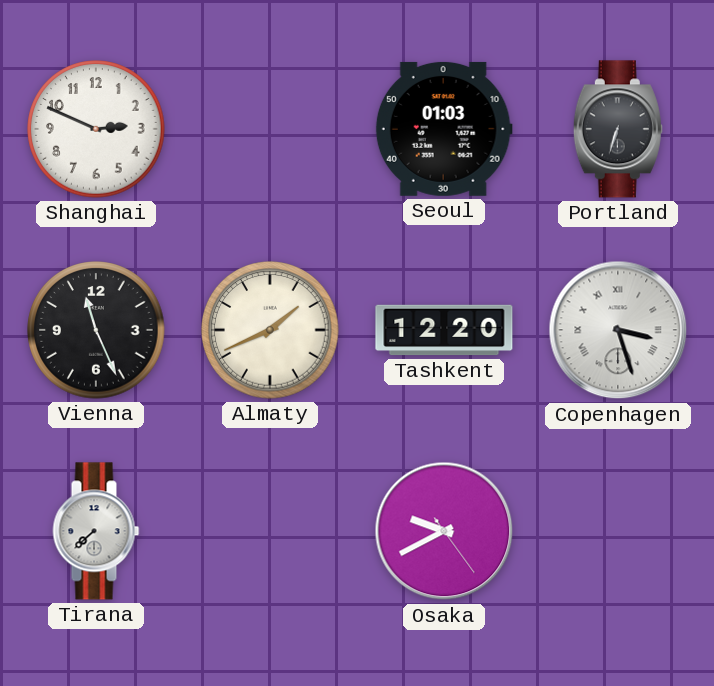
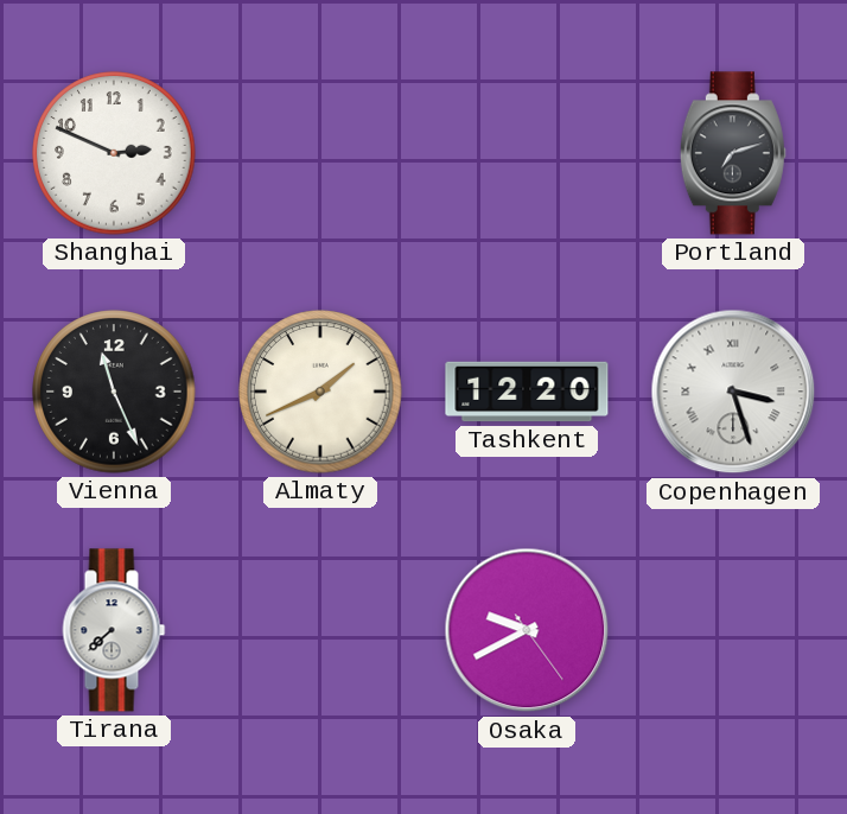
Seoul: 01:03 -> none (444, 129)
Portland: 6:33 -> 7:12 (733, 153)
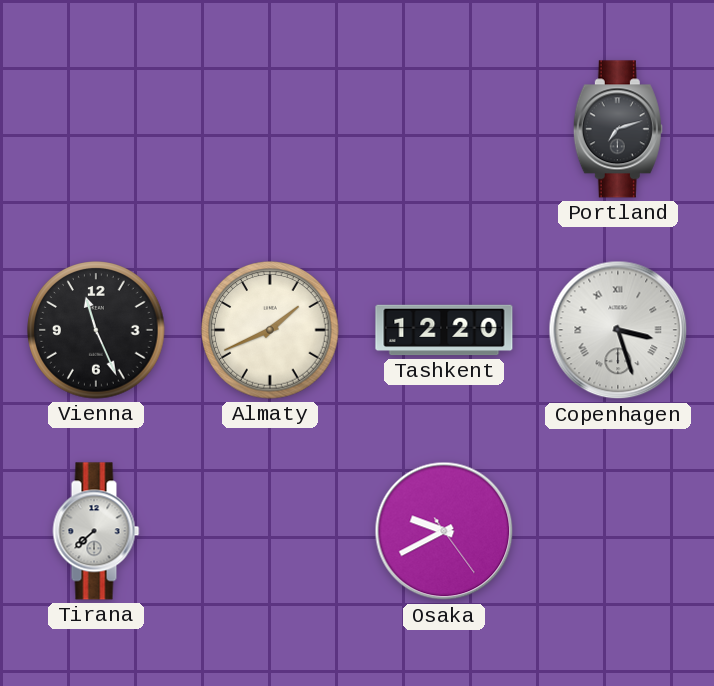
Shanghai: 2:49 -> none (114, 153)
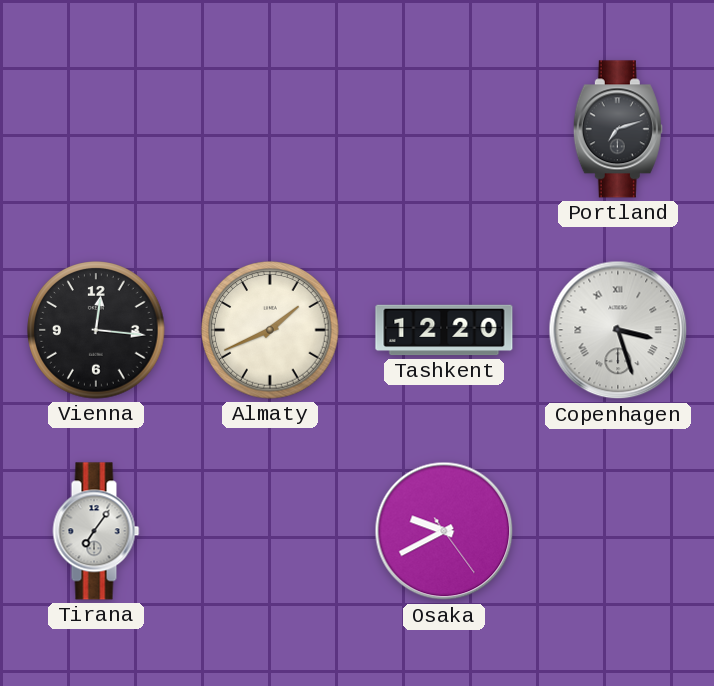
Vienna: 11:26 -> 12:16 (96, 330)
Tirana: 7:38 -> 7:06 (96, 531)
